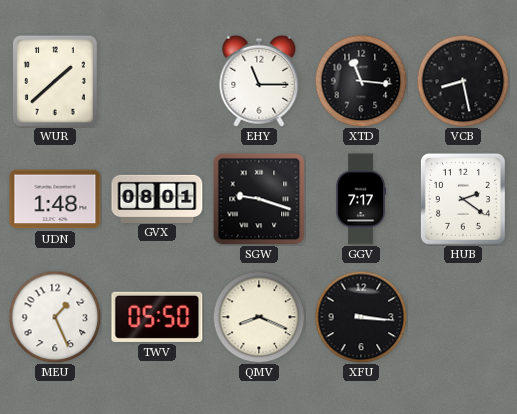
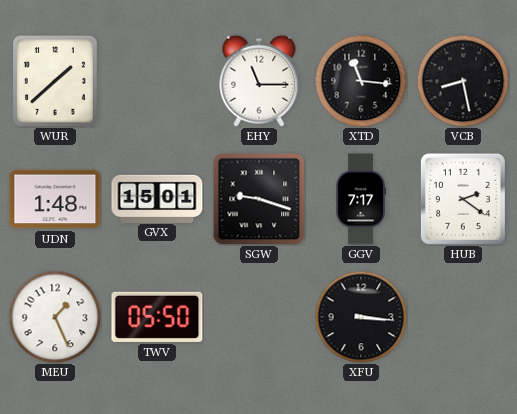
GVX: 08:01 -> 15:01 (157, 198)
QMV: 8:19 -> none (259, 317)
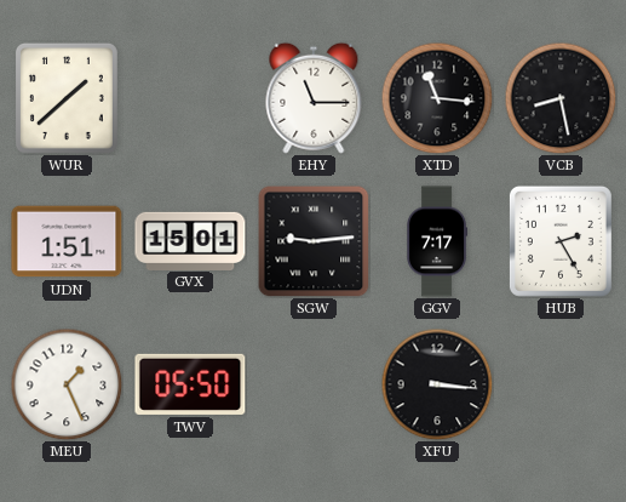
UDN: 1:48 -> 1:51 (67, 241)
SGW: 9:18 -> 9:14 (314, 241)
HUB: 2:21 -> 2:25 (561, 241)
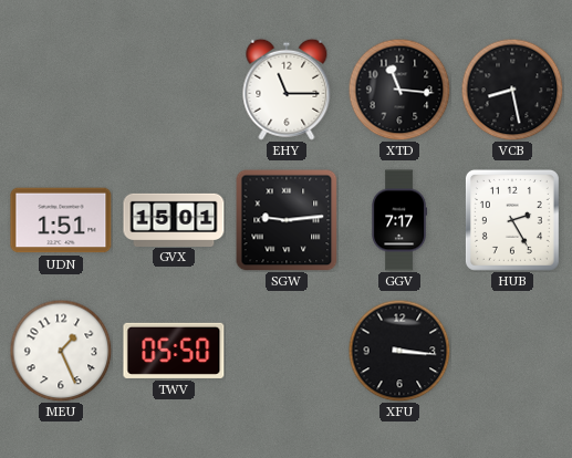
WUR: 1:38 -> none (67, 98)
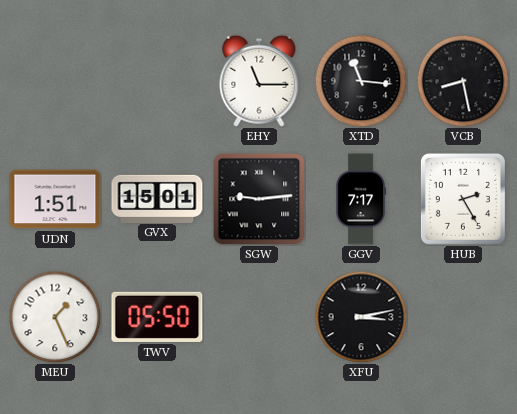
XFU: 3:16 -> 3:13 (361, 317)
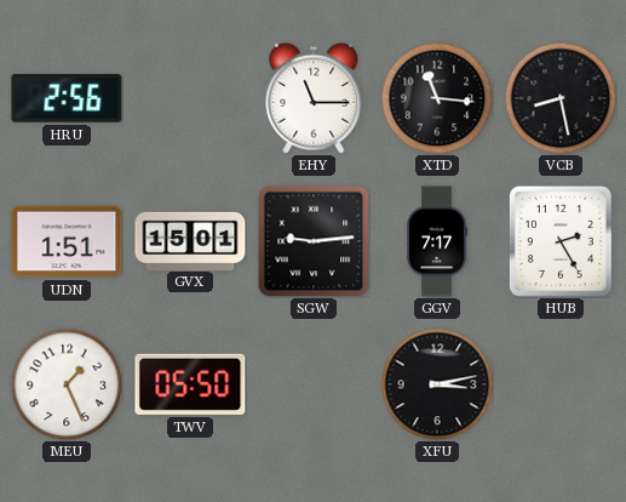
HRU: none -> 2:56 (67, 98)
